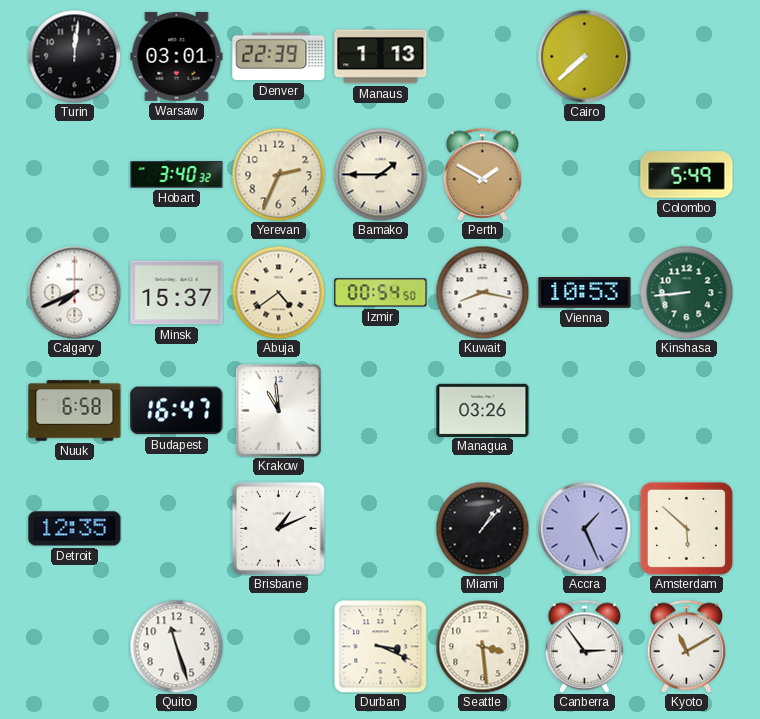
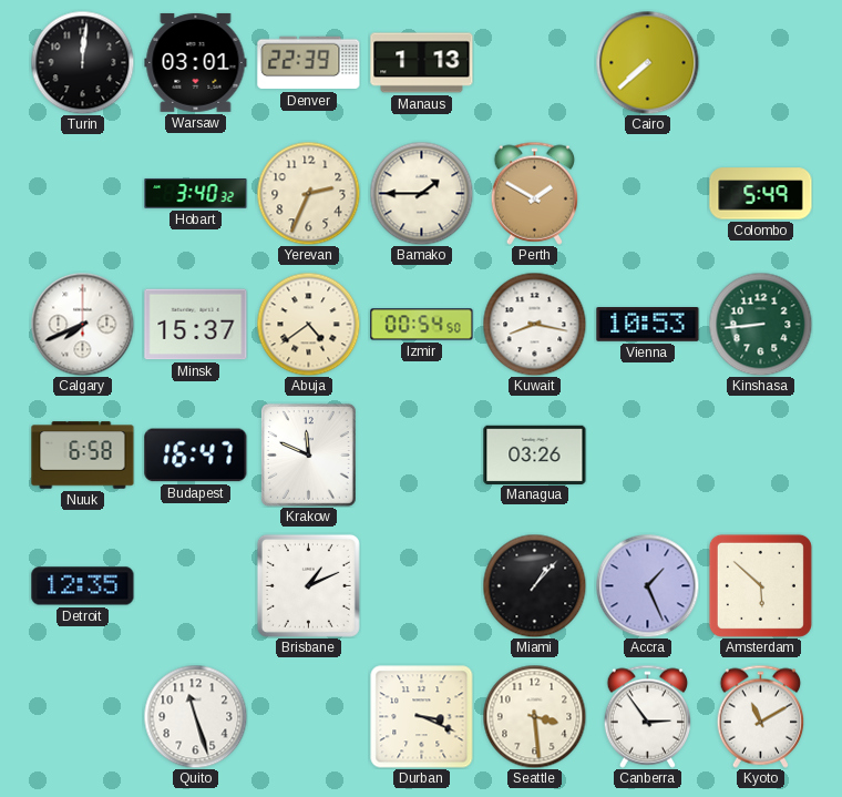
Krakow: 10:59 -> 11:49 (308, 454)
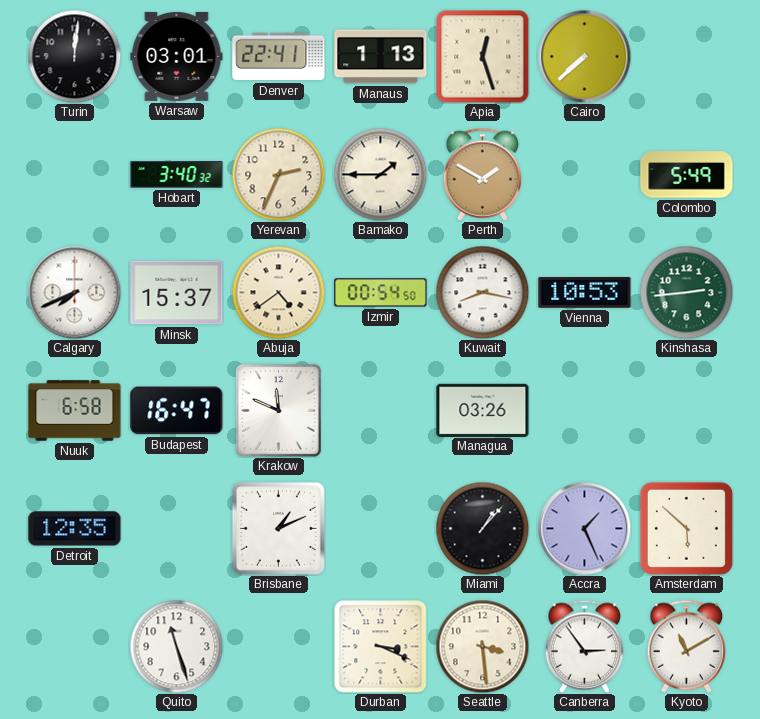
Denver: 22:39 -> 22:41 (279, 57)
Apia: none -> 12:27 (483, 57)
Kinshasa: 8:44 -> 2:44 (686, 292)
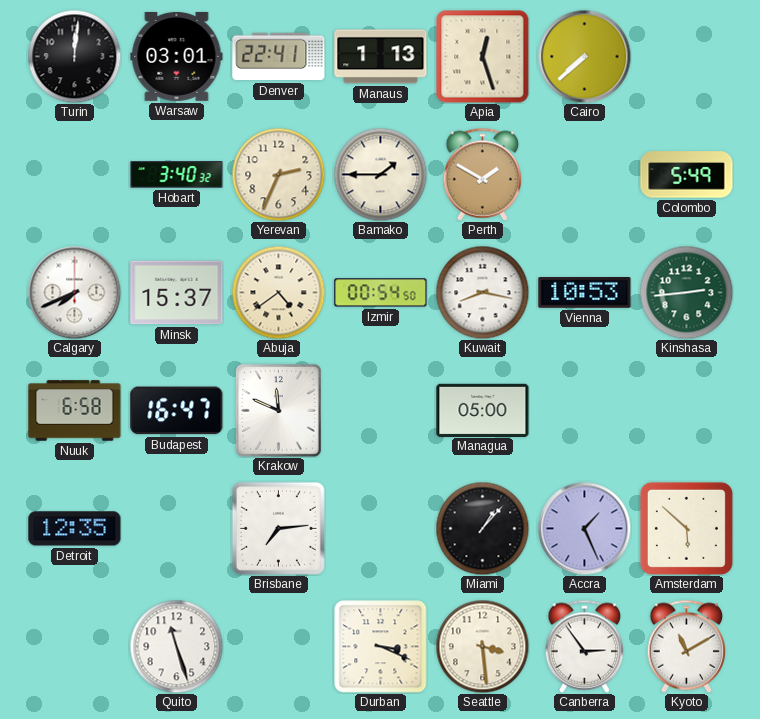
Managua: 03:26 -> 05:00 (483, 410)
Brisbane: 1:11 -> 7:14 (278, 528)
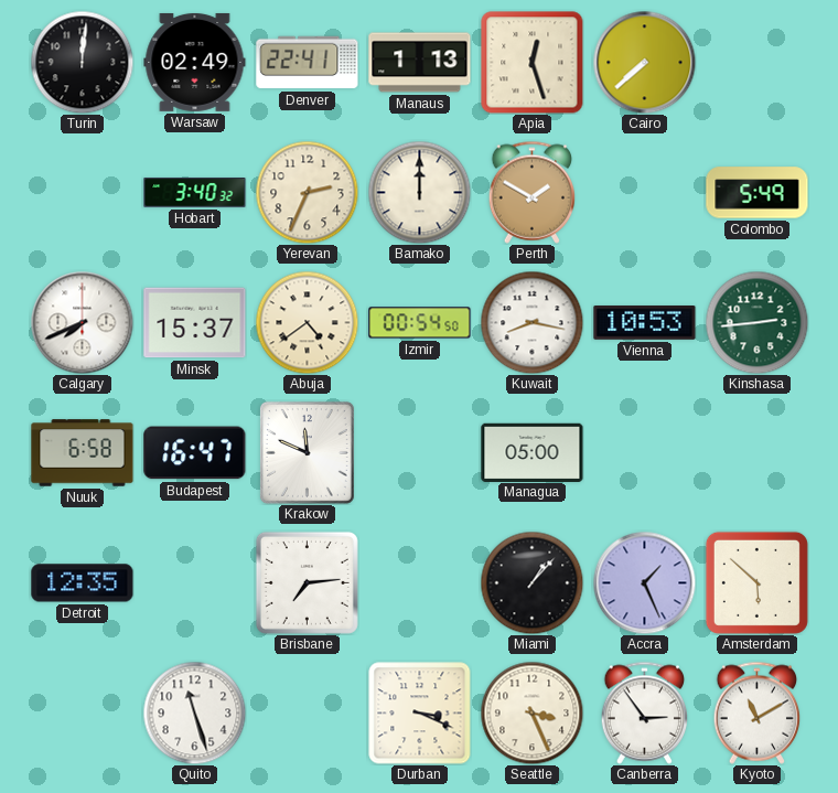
Warsaw: 03:01 -> 02:49 (195, 62)
Bamako: 1:45 -> 12:00 (419, 192)
Seattle: 3:29 -> 3:26 (531, 712)
